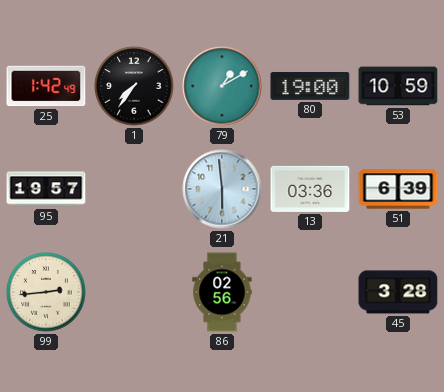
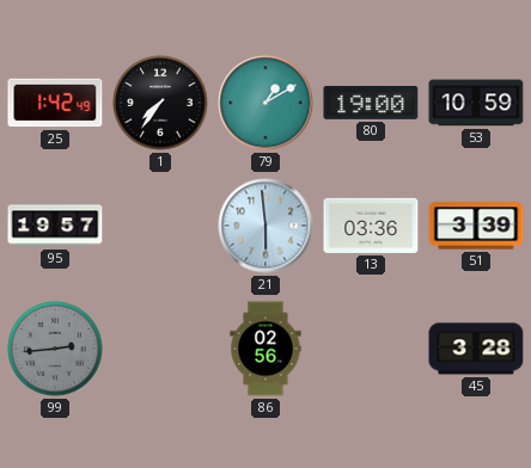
51: 6:39 -> 3:39 (476, 226)
99 dial: cream -> grey (55, 349)
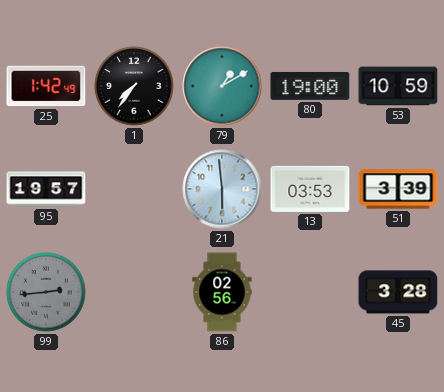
13: 03:36 -> 03:53 (310, 189)
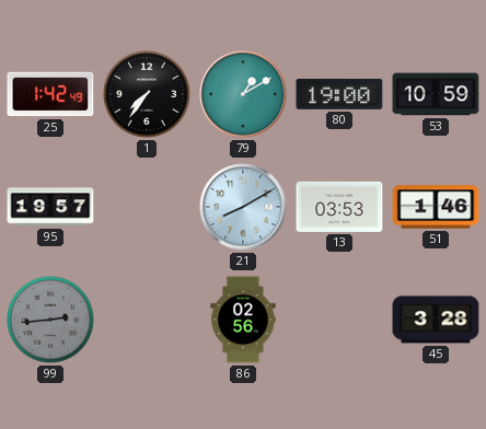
21: 5:59 -> 8:10 (243, 207)
51: 3:39 -> 1:46 (436, 207)
